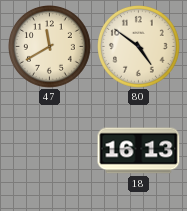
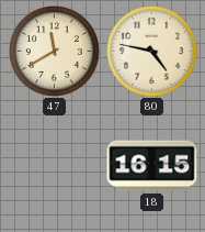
80: 4:51 -> 4:47 (152, 52)
18: 16:13 -> 16:15 (152, 166)
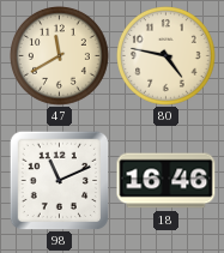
98: none -> 11:11 (59, 180)
18: 16:15 -> 16:46 (167, 181)
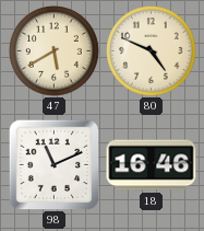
47: 11:40 -> 5:40 (55, 51)
80: 4:47 -> 4:49 (152, 51)
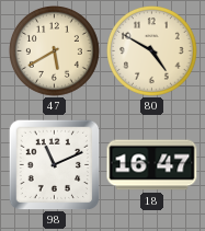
80: 4:49 -> 4:50 (152, 51)
18: 16:46 -> 16:47 (152, 165)
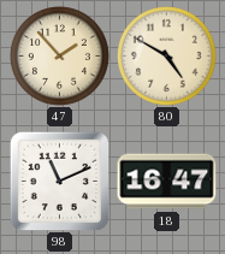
47: 5:40 -> 1:53 (60, 57)
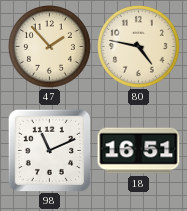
80: 4:50 -> 4:47 (139, 47)
18: 16:47 -> 16:51 (139, 151)
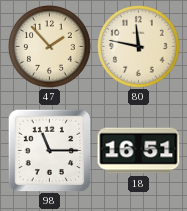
80: 4:47 -> 11:47 (139, 47)
98: 11:11 -> 11:15 (49, 150)
